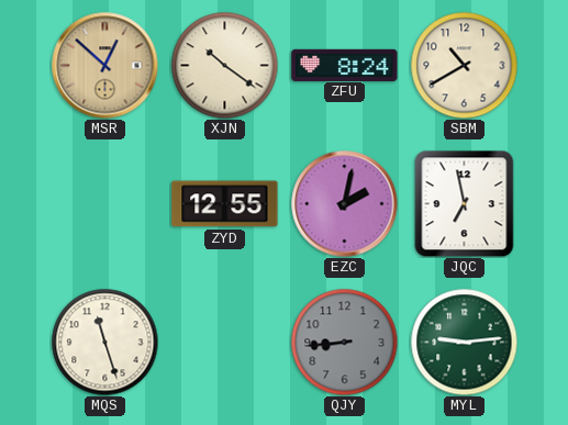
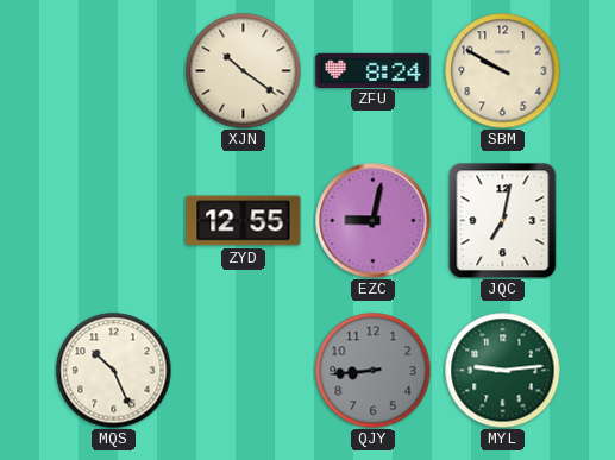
MSR: 12:52 -> none (105, 66)
SBM: 10:40 -> 9:50 (502, 70)
EZC: 2:02 -> 9:02 (374, 221)
JQC: 6:58 -> 7:02 (503, 220)
MQS: 11:27 -> 10:26 (113, 370)
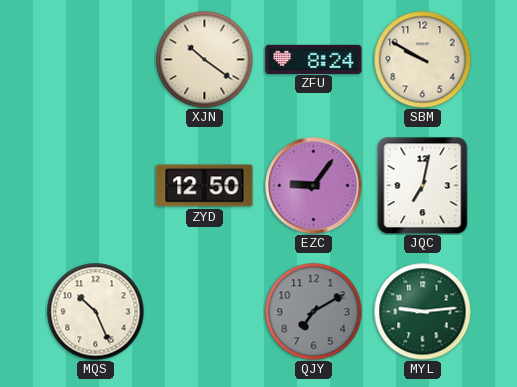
ZYD: 12:55 -> 12:50 (205, 186)
EZC: 9:02 -> 9:06 (314, 186)
QJY: 8:44 -> 7:10 (313, 311)
